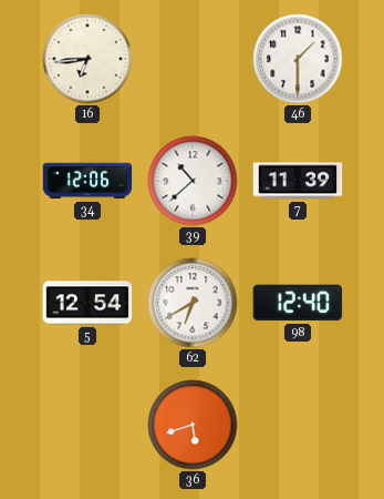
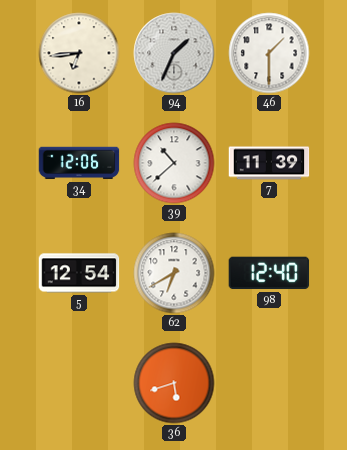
94: none -> 1:34 (174, 53)
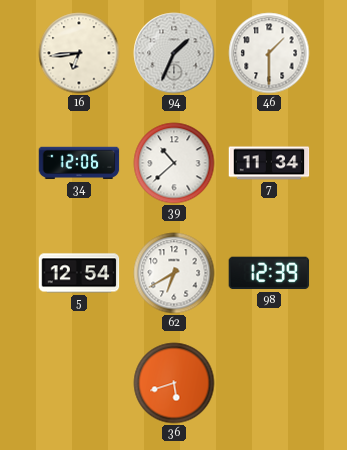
7: 11:39 -> 11:34 (269, 163)
98: 12:40 -> 12:39 (269, 273)
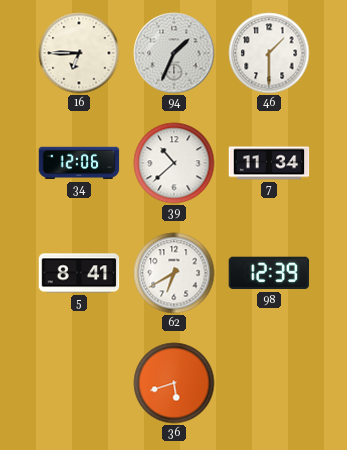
16: 6:44 -> 6:45 (79, 53)
5: 12:54 -> 8:41 (79, 273)
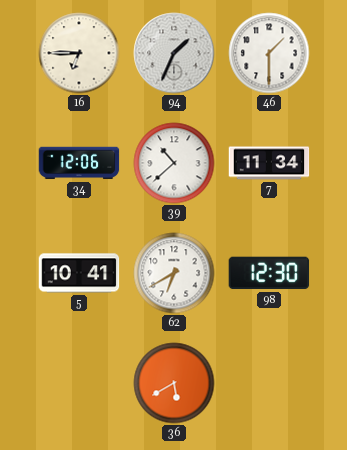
5: 8:41 -> 10:41 (79, 273)
98: 12:39 -> 12:30 (269, 273)
36: 5:42 -> 5:40 (174, 383)
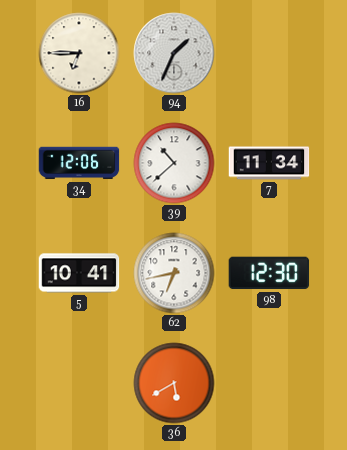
46: 1:30 -> none (269, 53)
62: 6:40 -> 6:43 (174, 273)
